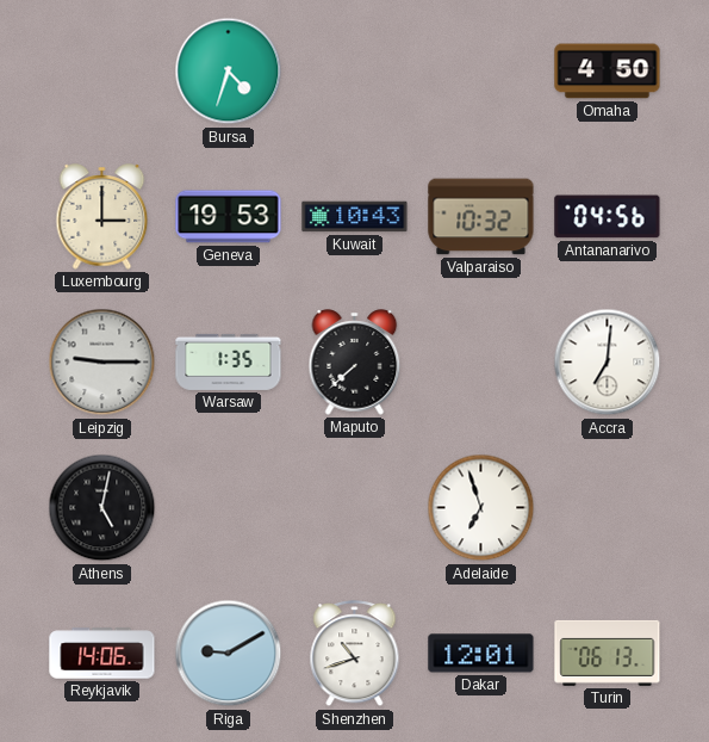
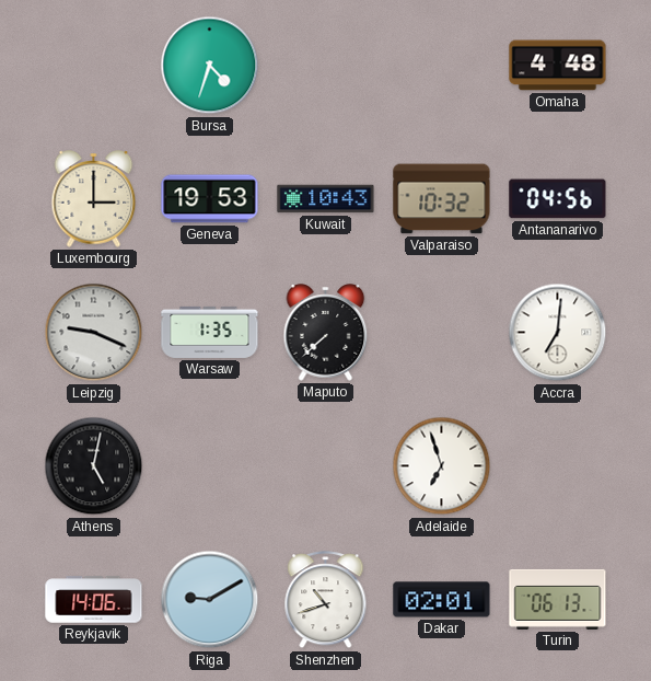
Omaha: 4:50 -> 4:48 (558, 66)
Leipzig: 9:15 -> 9:19 (94, 333)
Dakar: 12:01 -> 02:01 (442, 600)
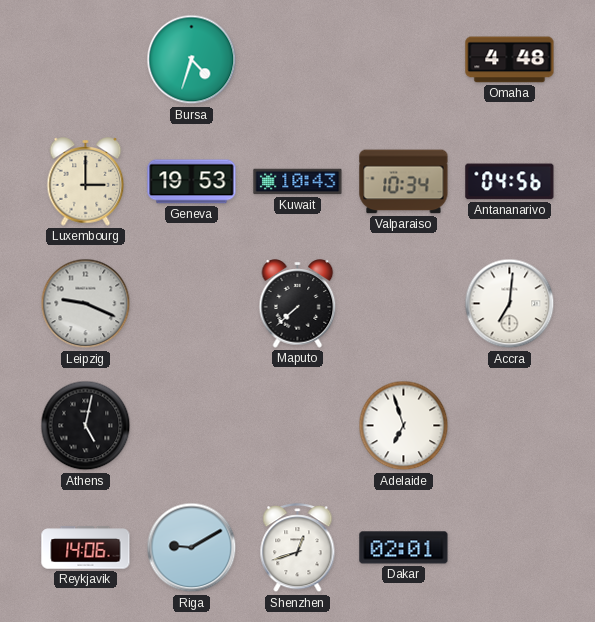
Valparaiso: 10:32 -> 10:34 (404, 182)
Warsaw: 1:35 -> none (210, 332)
Shenzhen: 10:42 -> 12:42 (298, 548)
Turin: 06:13 -> none (558, 599)
